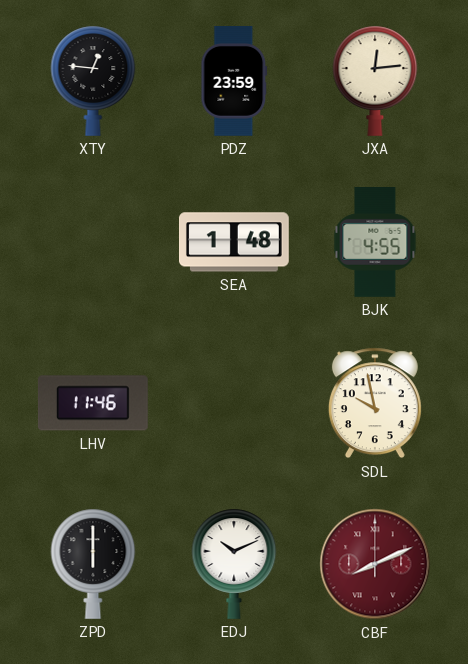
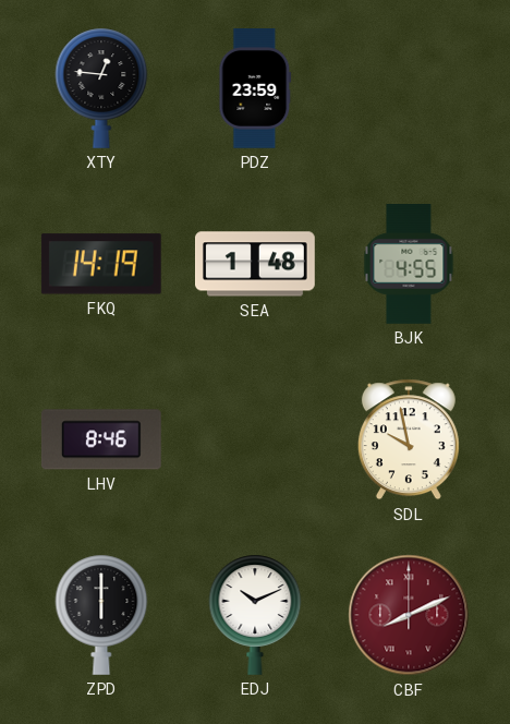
JXA: 12:14 -> none (375, 81)
FKQ: none -> 14:19 (101, 264)
LHV: 11:46 -> 8:46 (101, 439)
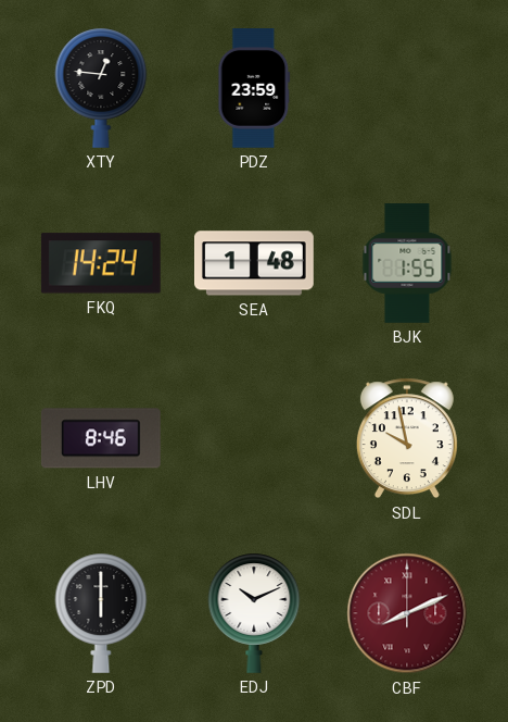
FKQ: 14:19 -> 14:24 (101, 263)
BJK: 4:55 -> 1:55 (407, 264)
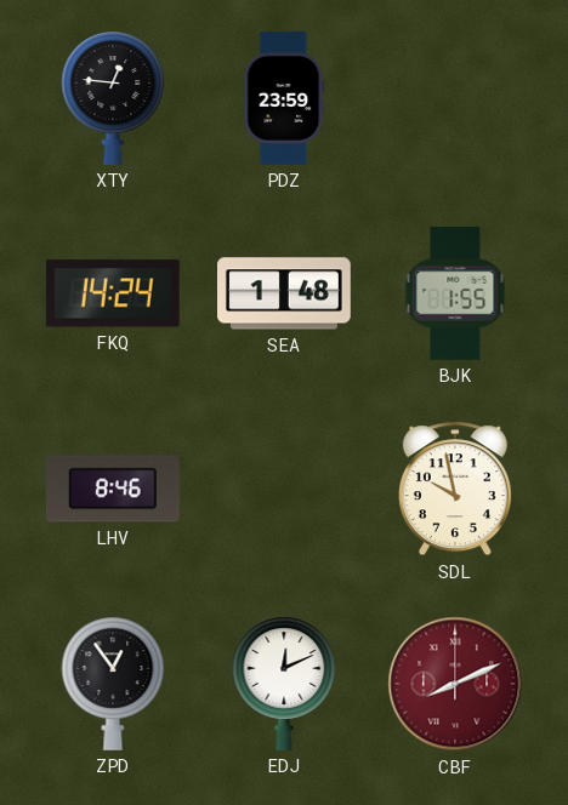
ZPD: 6:00 -> 12:54 (113, 684)
EDJ: 10:11 -> 12:11 (284, 684)
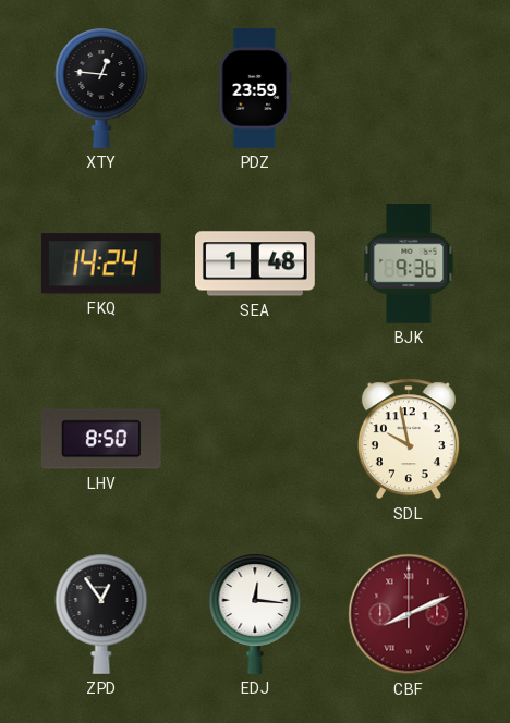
BJK: 1:55 -> 9:36 (409, 265)
LHV: 8:46 -> 8:50 (101, 439)
EDJ: 12:11 -> 12:16 (255, 614)
